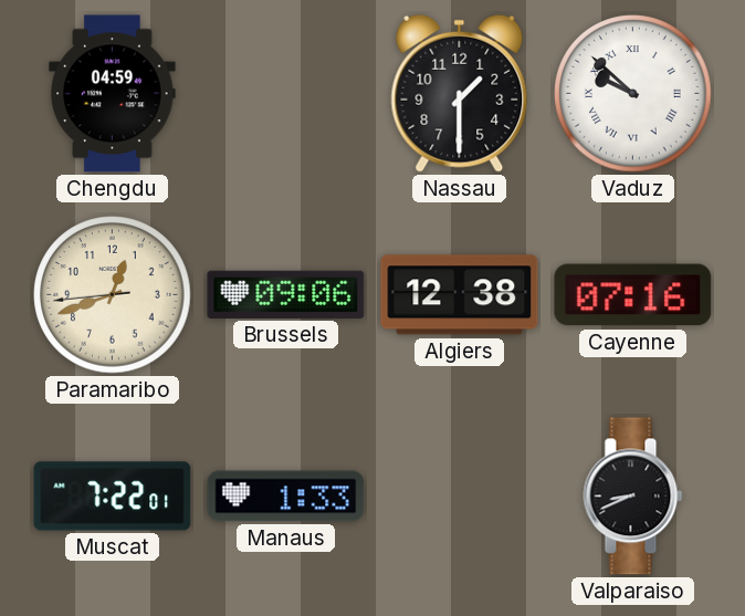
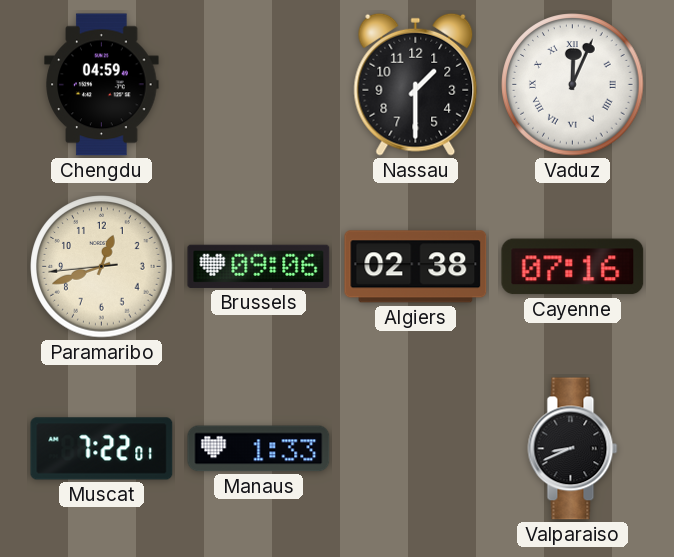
Vaduz: 9:52 -> 12:04 (573, 85)
Algiers: 12:38 -> 02:38 (416, 267)
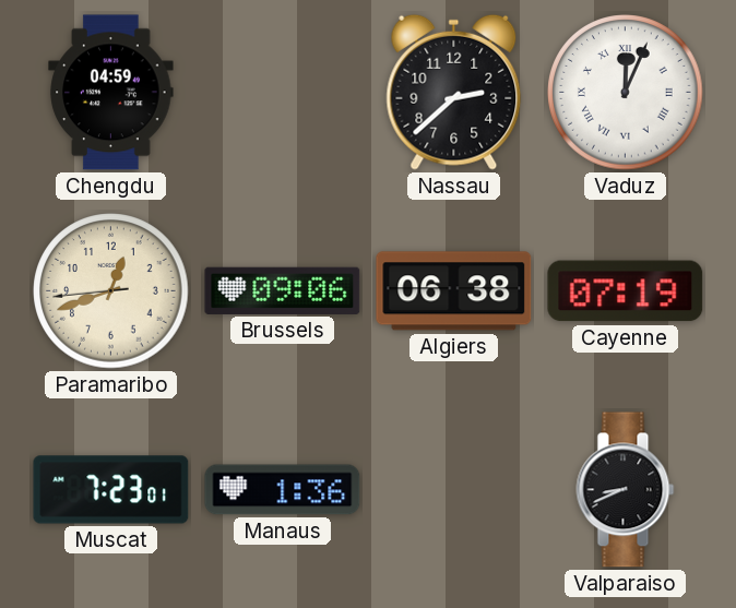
Nassau: 1:30 -> 2:38 (454, 92)
Algiers: 02:38 -> 06:38 (454, 291)
Cayenne: 07:16 -> 07:19 (626, 291)
Muscat: 7:22 -> 7:23 (111, 490)
Manaus: 1:33 -> 1:36 (283, 490)
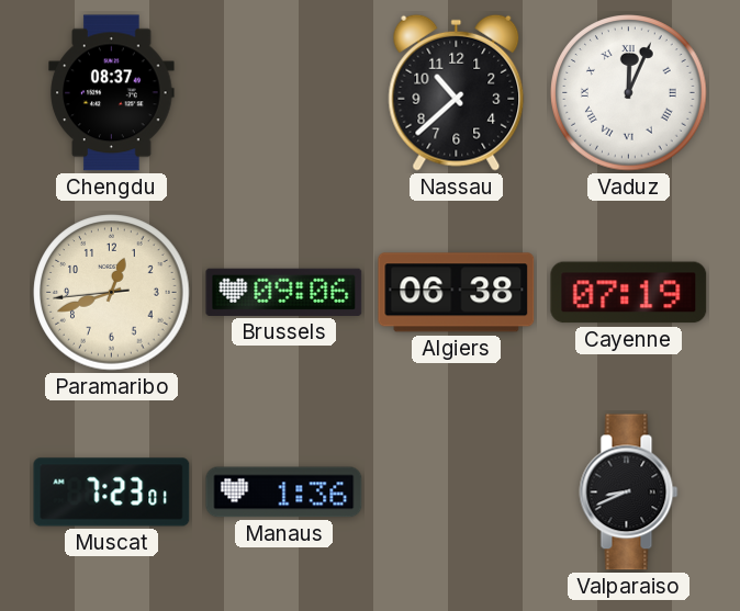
Chengdu: 04:59 -> 08:37 (112, 93)
Nassau: 2:38 -> 10:38 (457, 92)
